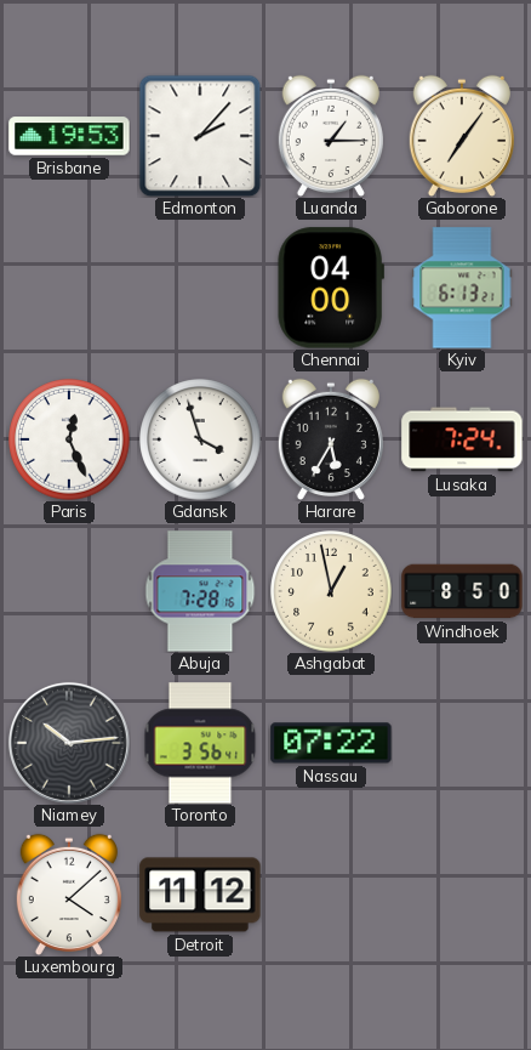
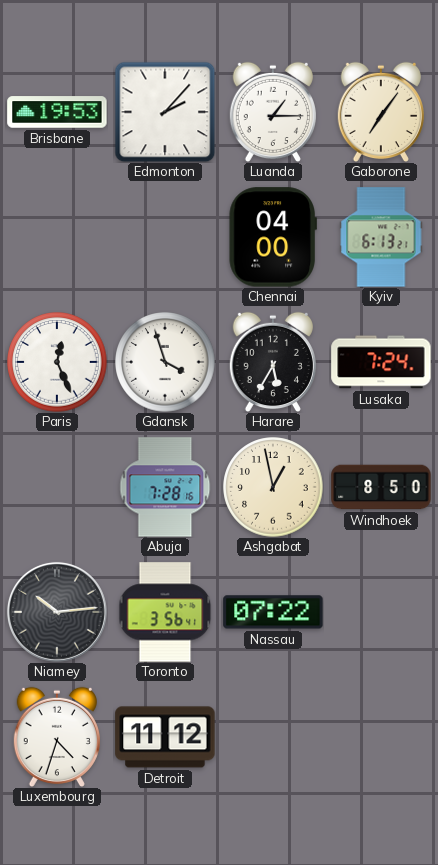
Luxembourg: 4:08 -> 4:33 (57, 737)
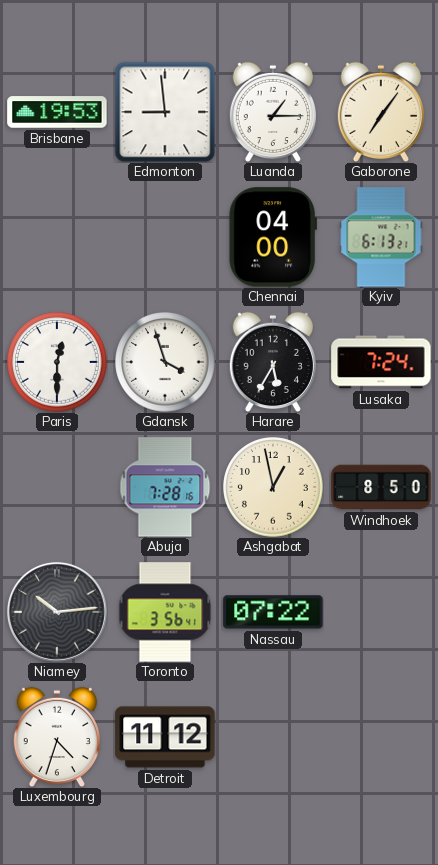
Edmonton: 2:07 -> 8:59 (165, 112)
Paris: 12:26 -> 12:30 (57, 362)
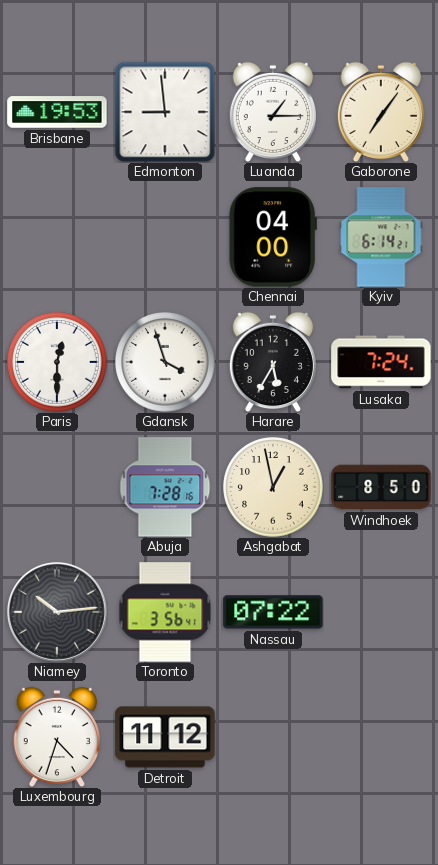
Kyiv: 6:13 -> 6:14 (381, 237)
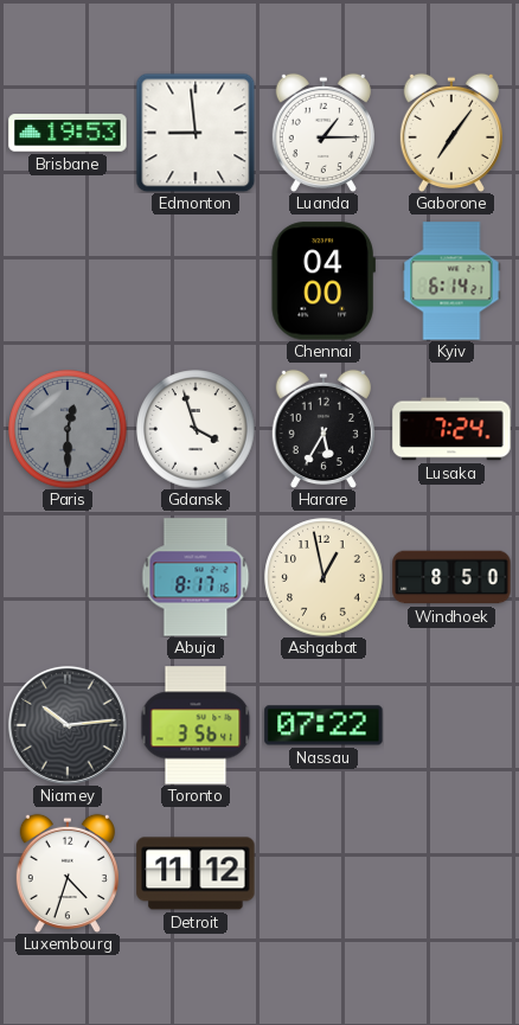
Paris dial: white -> grey (68, 429)
Abuja: 7:28 -> 8:17 (196, 577)
